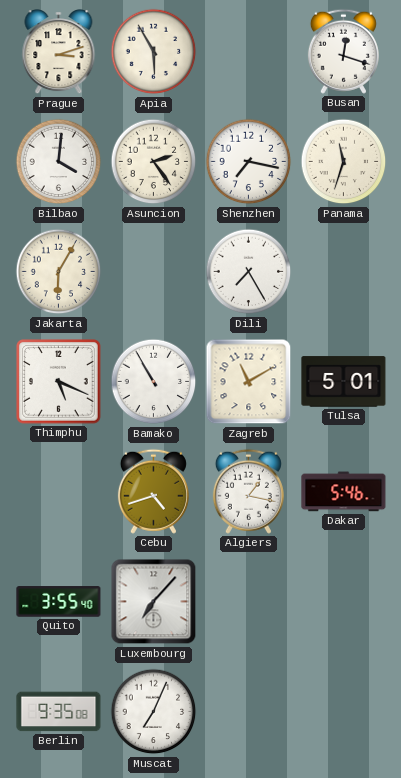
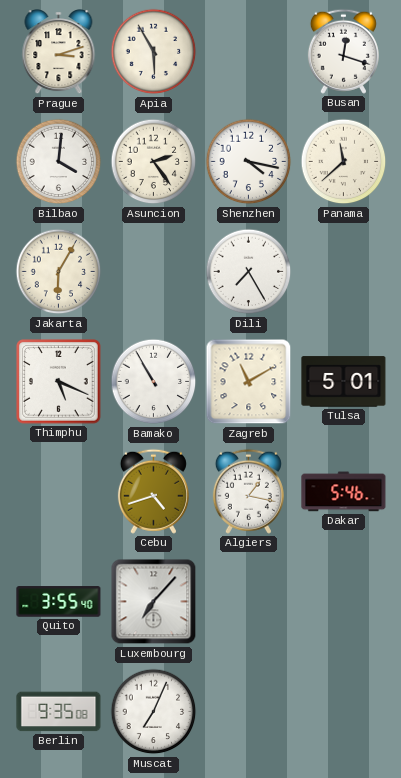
Shenzhen: 7:17 -> 4:17 (249, 162)
Panama: 11:33 -> 11:38 (344, 162)
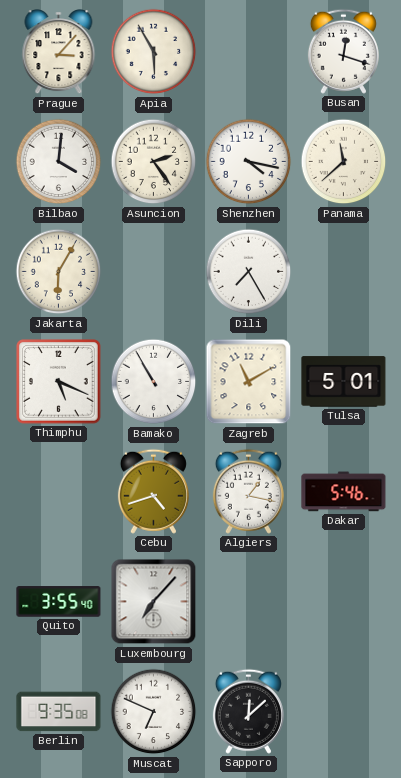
Prague: 3:12 -> 3:07 (59, 52)
Muscat: 7:04 -> 6:49 (154, 712)
Sapporo: none -> 12:08 (248, 711)
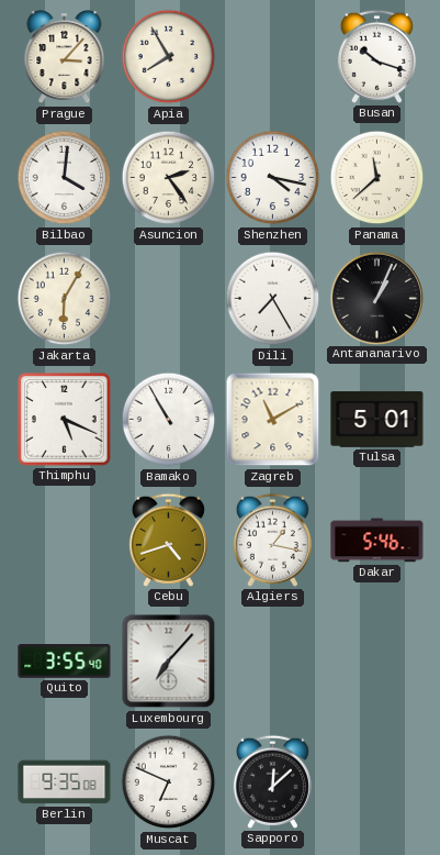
Apia: 5:55 -> 7:55 (169, 57)
Busan: 12:18 -> 10:18 (376, 56)
Antananarivo: none -> 1:04 (376, 298)
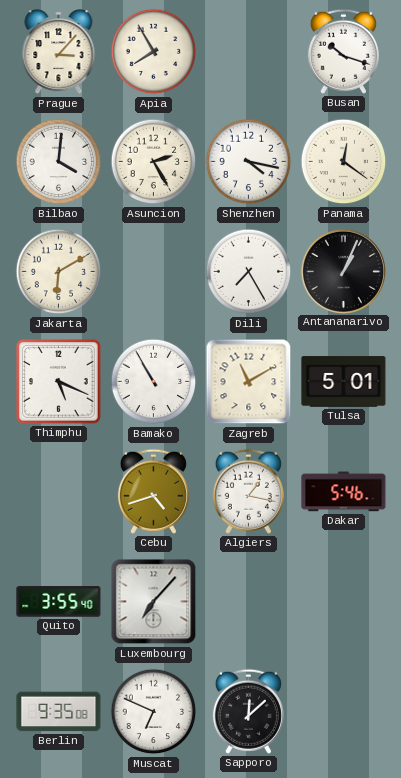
Asuncion: 2:24 -> 2:25 (154, 162)
Panama: 11:38 -> 12:21 (344, 162)
Jakarta: 6:05 -> 6:10 (59, 272)
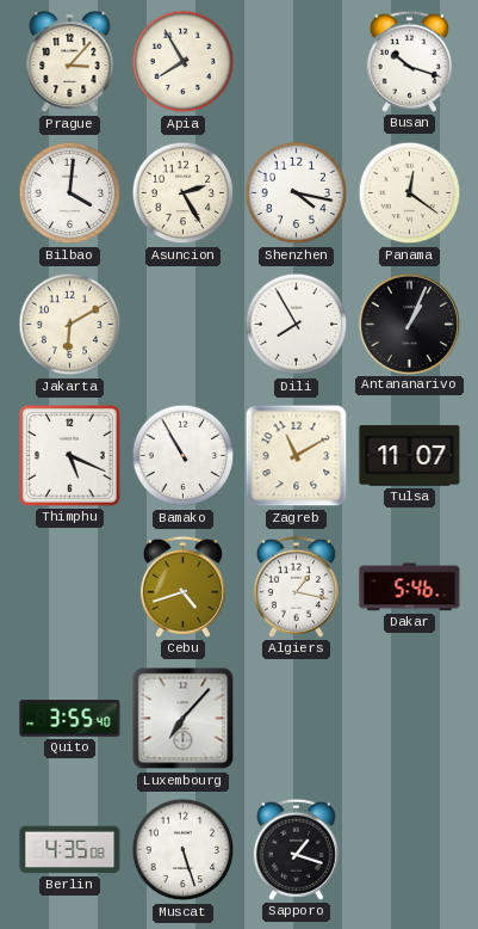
Dili: 7:25 -> 7:55 (297, 325)
Tulsa: 5:01 -> 11:07 (410, 456)
Berlin: 9:35 -> 4:35 (70, 850)
Muscat: 6:49 -> 5:27 (184, 850)
Sapporo: 12:08 -> 1:18 (296, 849)
